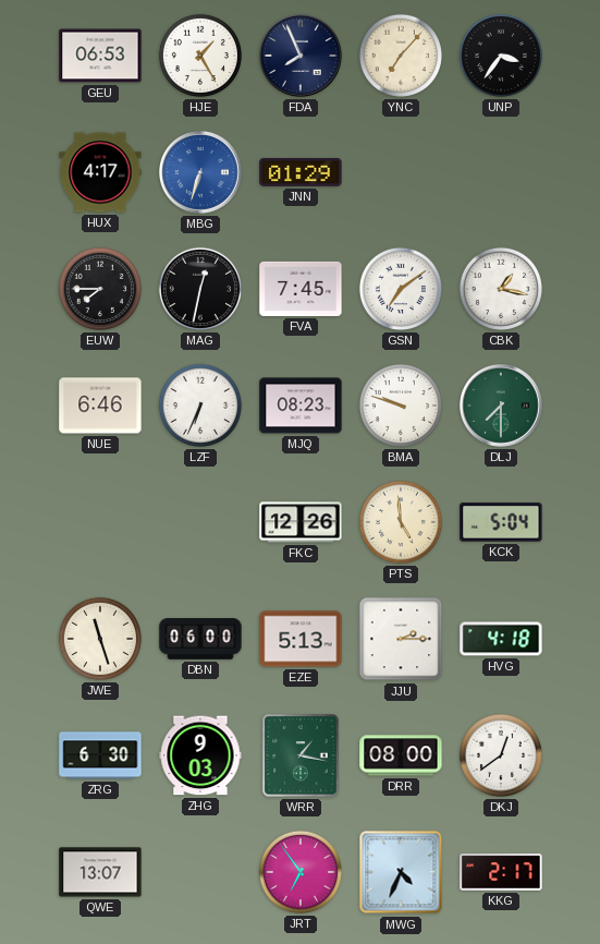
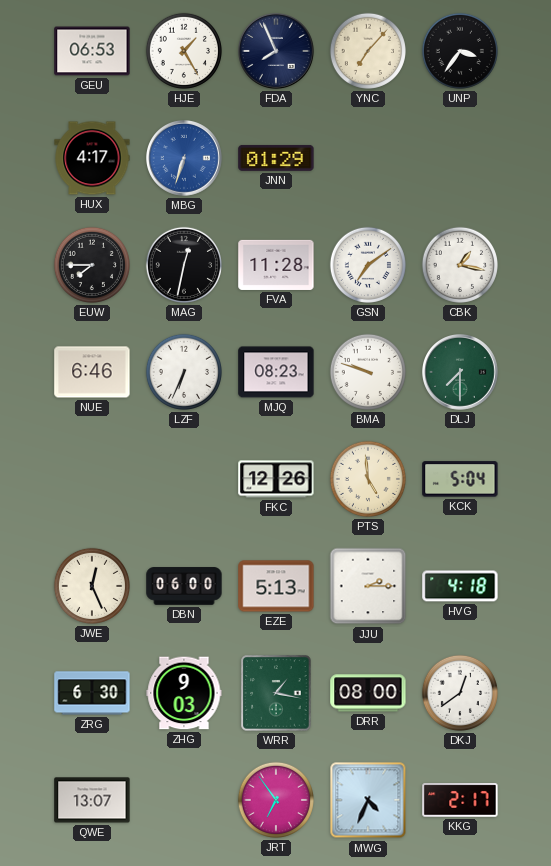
FVA: 7:45 -> 11:28 (276, 265)
JWE: 11:27 -> 12:26 (92, 586)
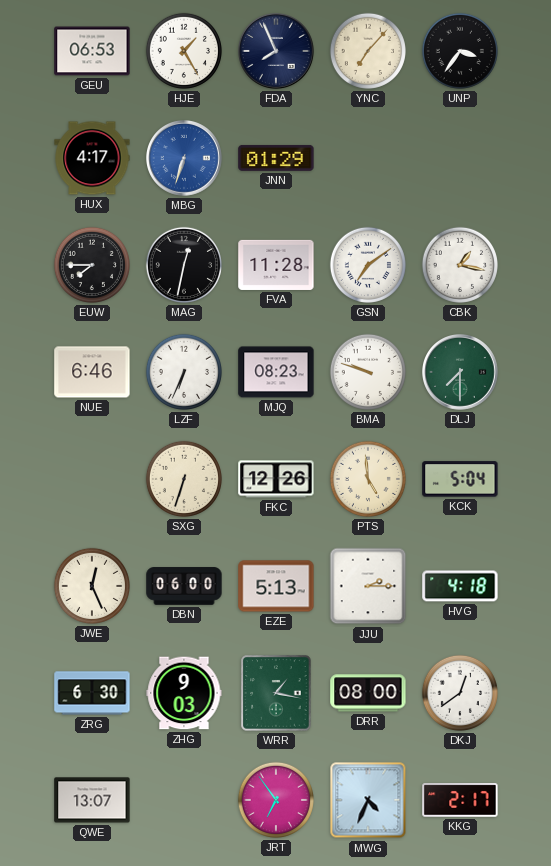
SXG: none -> 6:33 (184, 479)
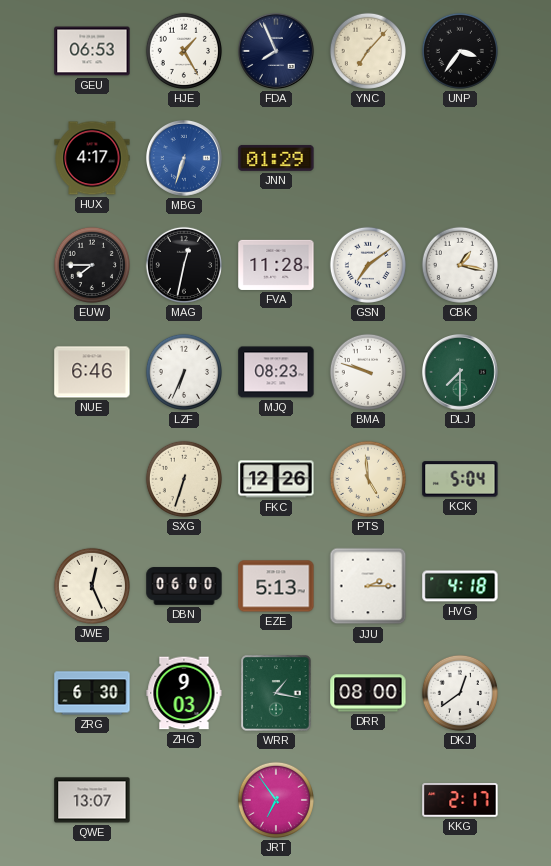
MWG: 4:34 -> none (368, 800)
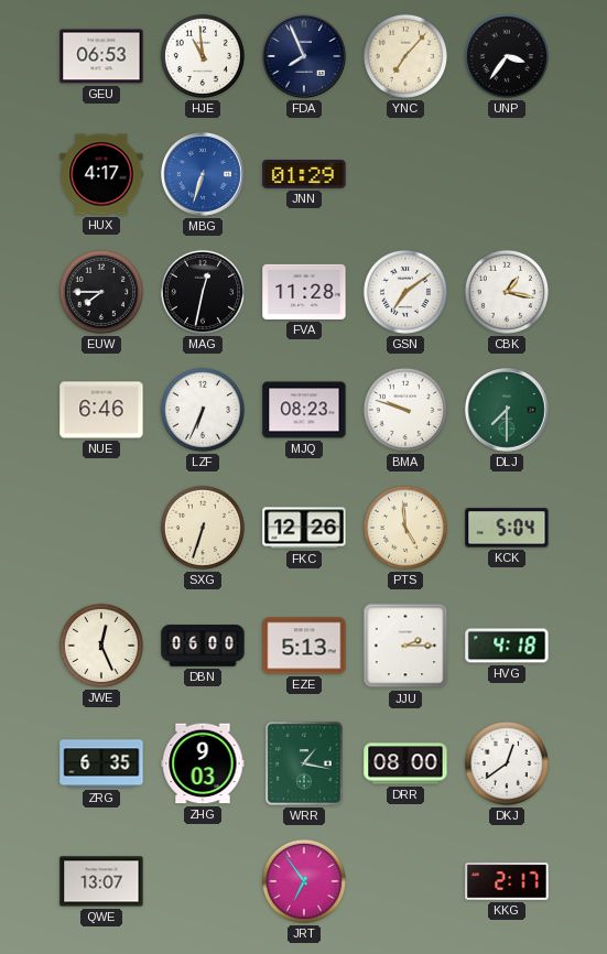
HJE: 1:25 -> 10:59 (203, 56)
ZRG: 6:30 -> 6:35 (101, 763)
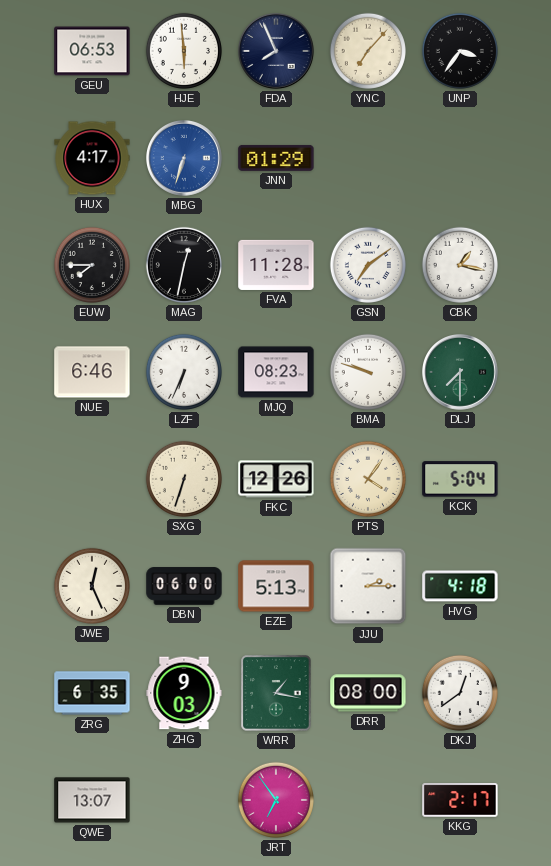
HJE: 10:59 -> 5:59 (184, 51)
PTS: 4:59 -> 4:06 (368, 479)
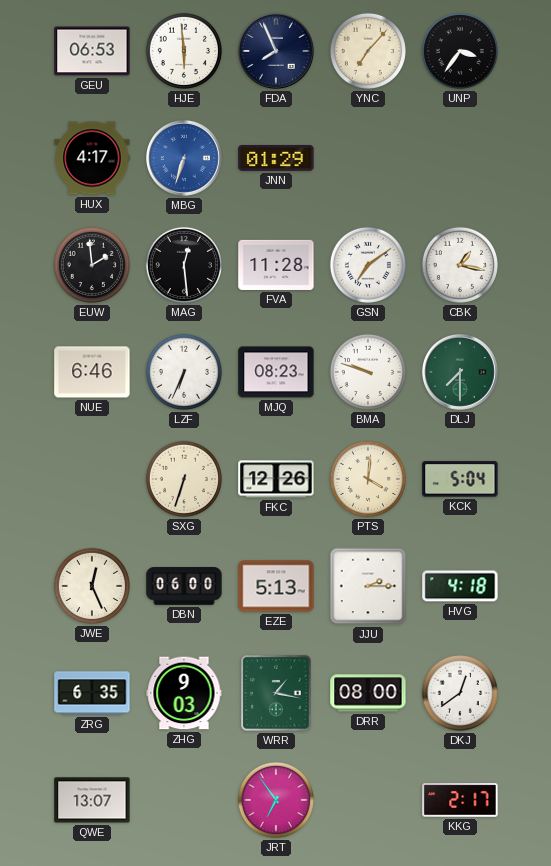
EUW: 7:45 -> 1:59 (92, 265)
MAG: 12:32 -> 12:29 (184, 265)
PTS: 4:06 -> 4:01 (368, 479)
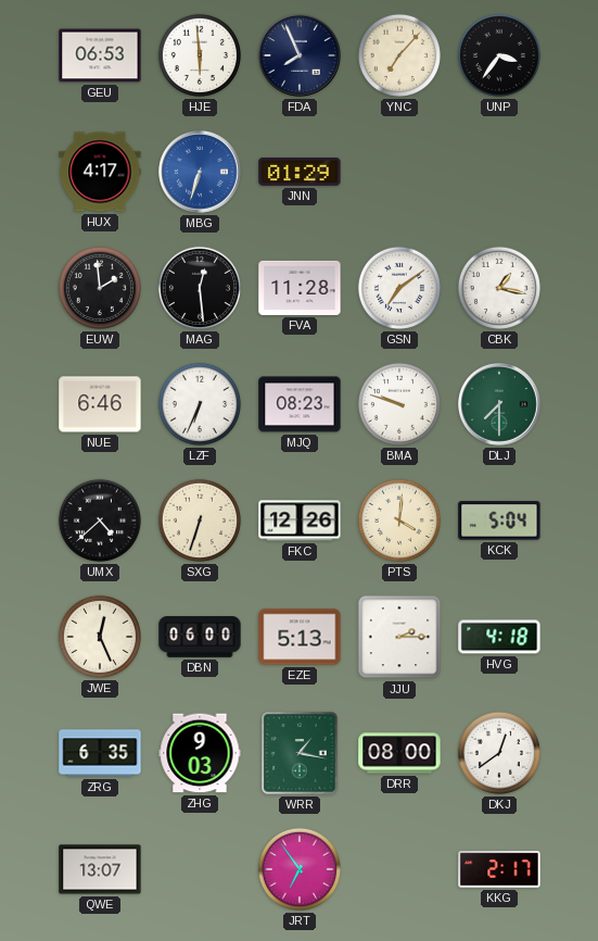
UMX: none -> 4:38 (100, 520)
